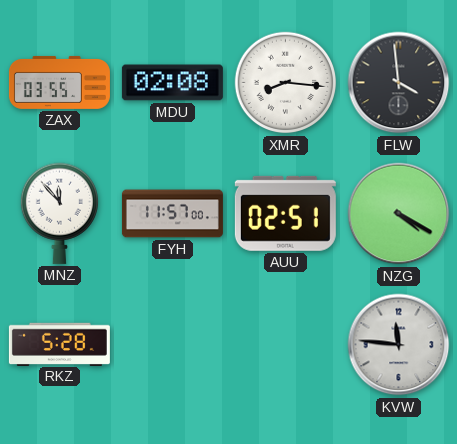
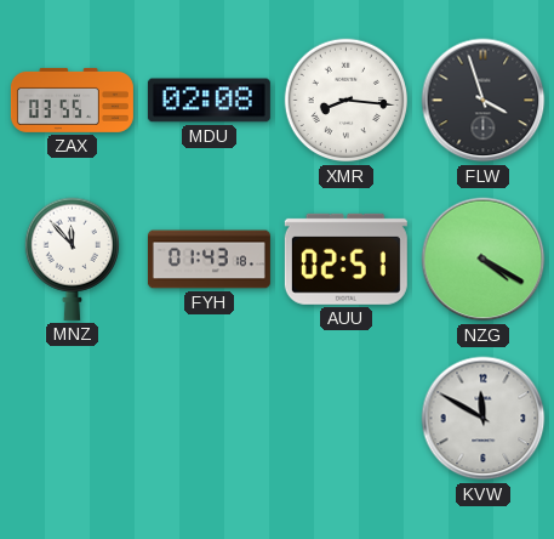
FLW: 3:59 -> 3:57 (484, 101)
FYH: 11:57 -> 01:43 (209, 260)
RKZ: 5:28 -> none (59, 344)
KVW: 11:46 -> 11:50 (484, 419)
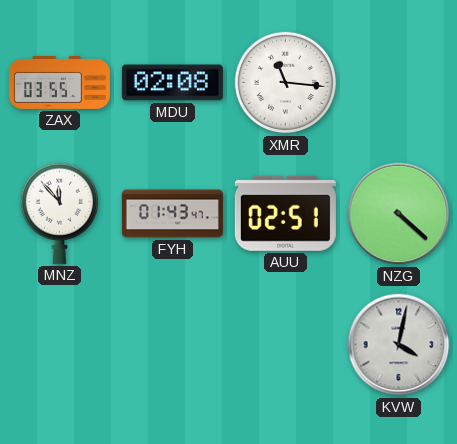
XMR: 8:16 -> 11:16 (286, 83)
FLW: 3:57 -> none (484, 101)
FYH: 01:43:18 -> 01:43:47 (172, 214)
NZG: 4:20 -> 4:22 (399, 214)
KVW: 11:50 -> 4:02 (399, 345)
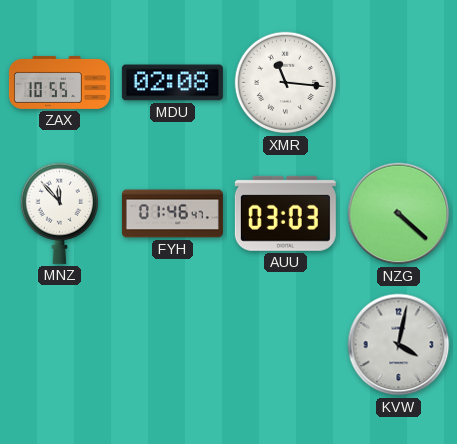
ZAX: 03:55 -> 10:55 (59, 82)
FYH: 01:43 -> 01:46 (172, 214)
AUU: 02:51 -> 03:03 (285, 213)
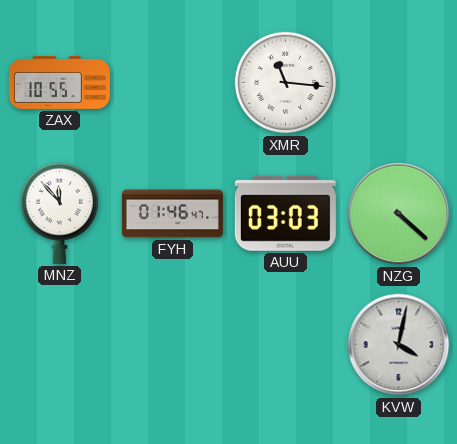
MDU: 02:08 -> none (172, 83)
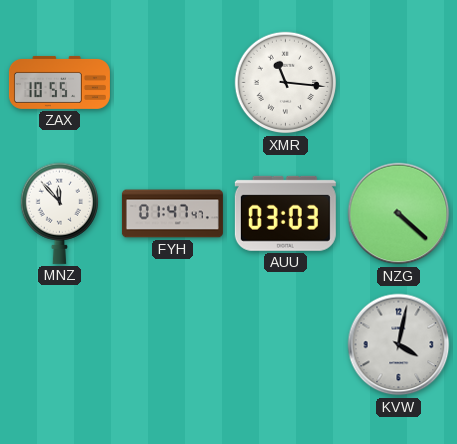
FYH: 01:46 -> 01:47 (172, 214)
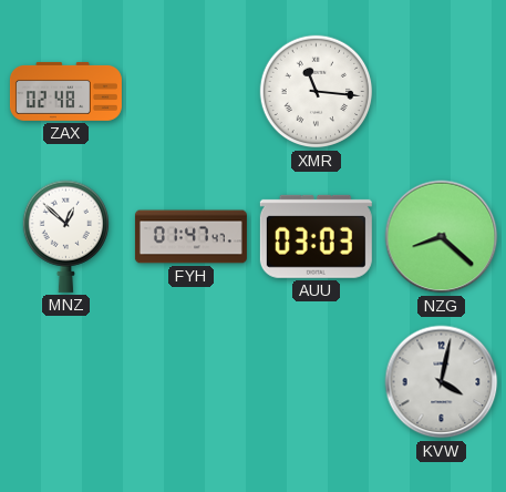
ZAX: 10:55 -> 02:48 (65, 91)
MNZ: 11:53 -> 12:52 (65, 236)
NZG: 4:22 -> 8:22 (442, 237)
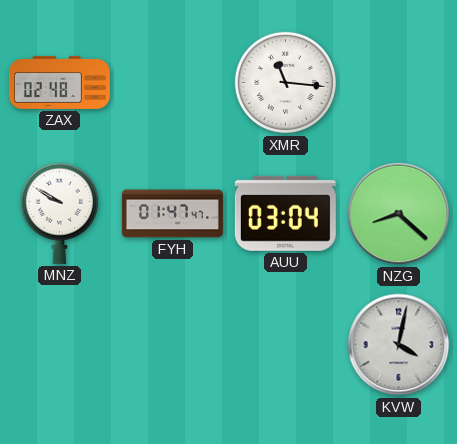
MNZ: 12:52 -> 9:50 (59, 213)
AUU: 03:03 -> 03:04 (285, 213)
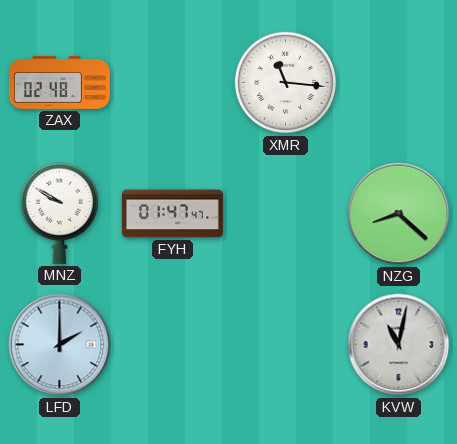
AUU: 03:04 -> none (285, 213)
LFD: none -> 2:00 (60, 345)
KVW: 4:02 -> 11:02 (399, 345)
